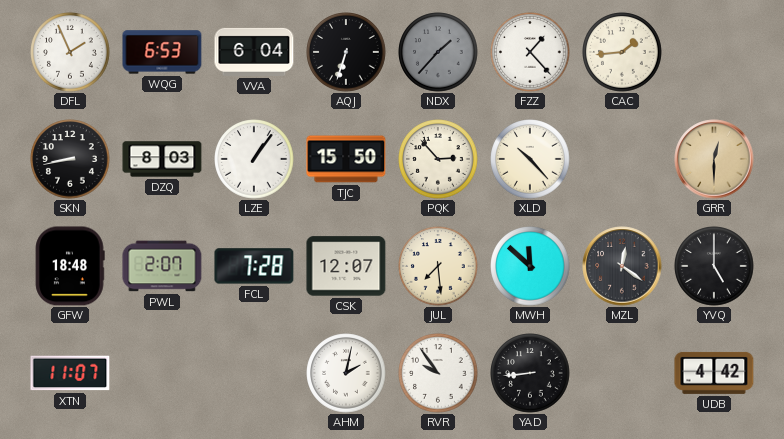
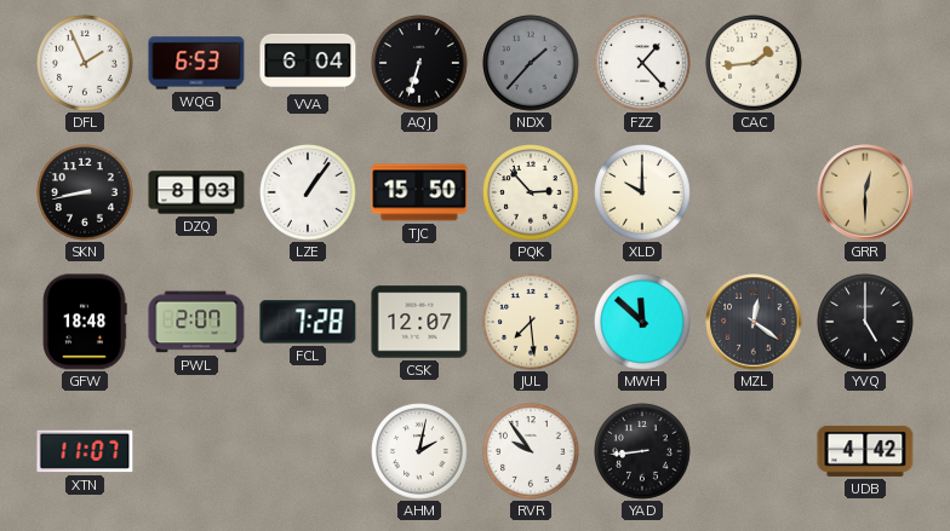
XLD: 10:23 -> 10:00 (642, 192)
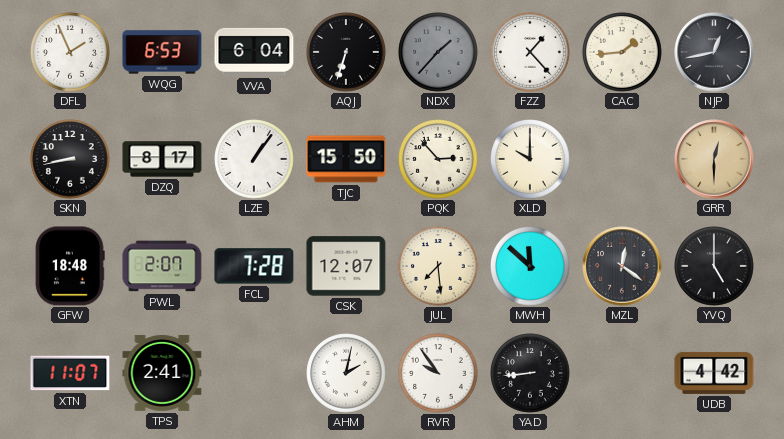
NJP: none -> 12:43 (714, 52)
DZQ: 8:03 -> 8:17 (162, 159)
TPS: none -> 2:41 (162, 373)
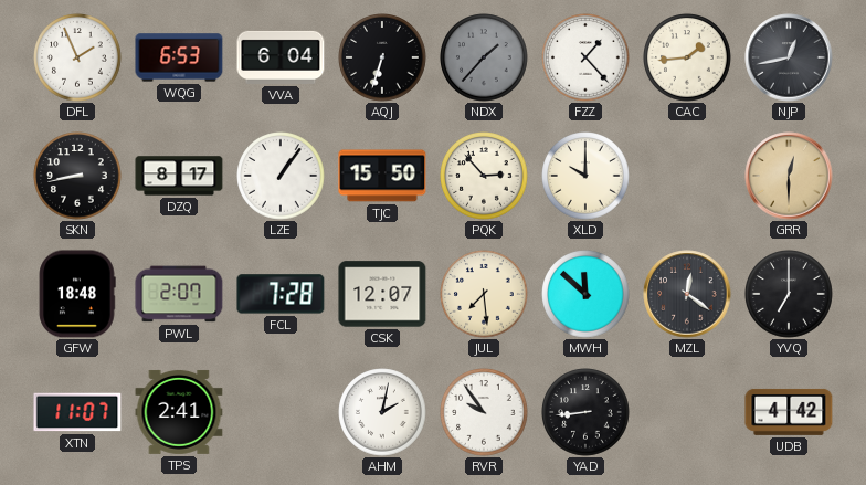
YVQ: 5:00 -> 7:00 (789, 294)
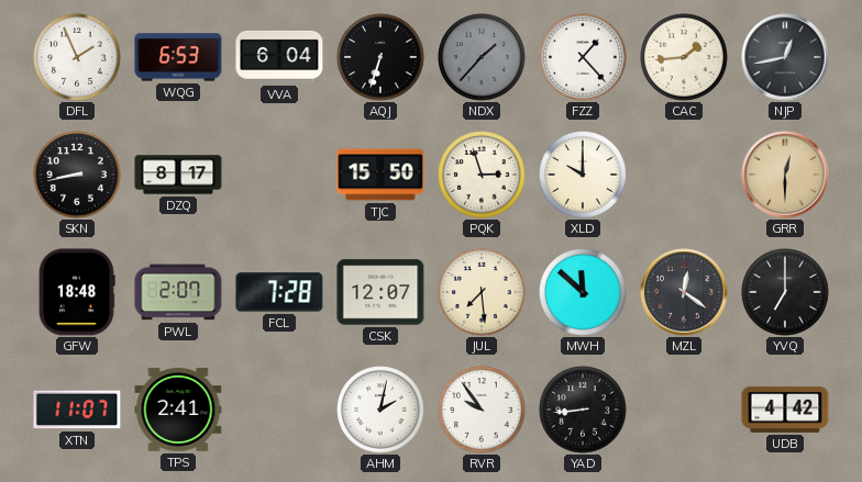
LZE: 1:06 -> none (281, 176)
PQK: 2:53 -> 2:57 (482, 175)
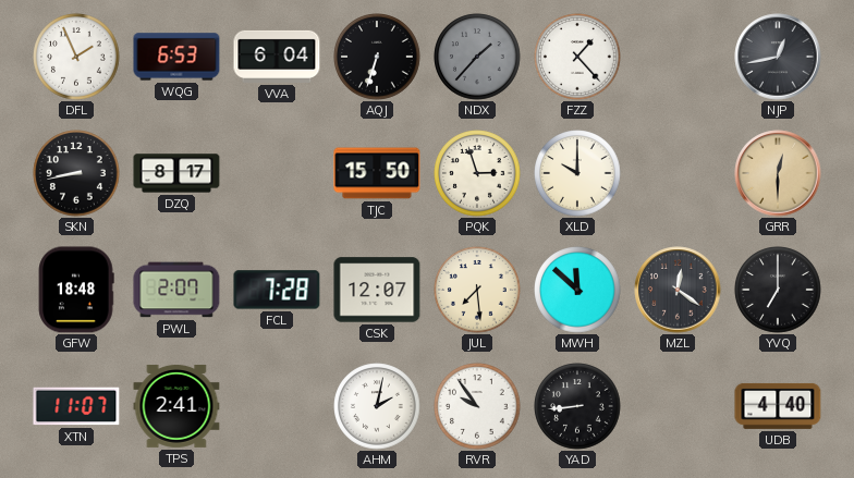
CAC: 1:44 -> none (684, 57)
UDB: 4:42 -> 4:40 (778, 406)
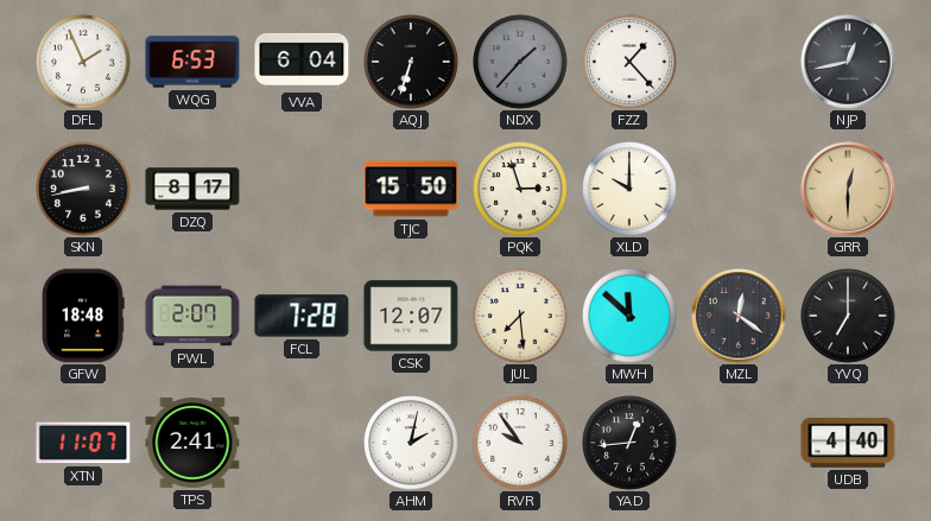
YAD: 8:44 -> 12:44 (629, 443)
